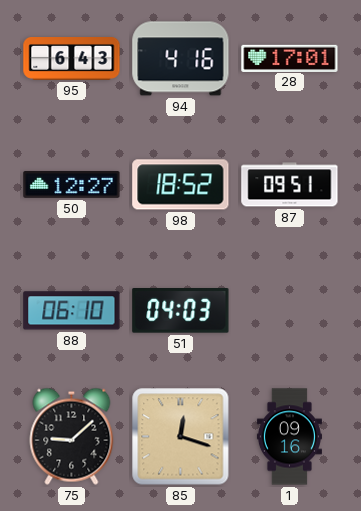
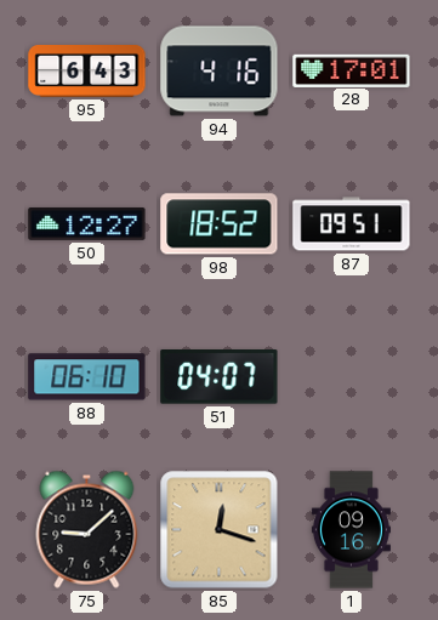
51: 04:03 -> 04:07 (220, 377)
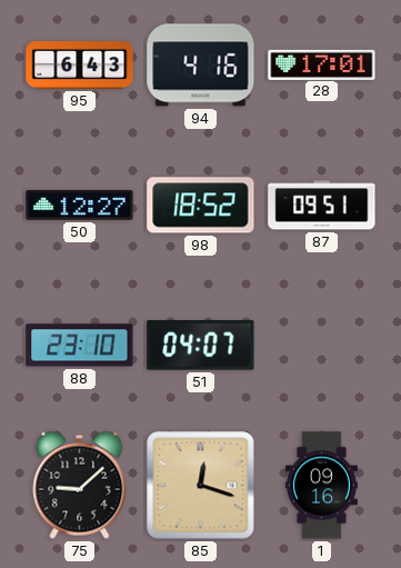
88: 06:10 -> 23:10 (80, 346)
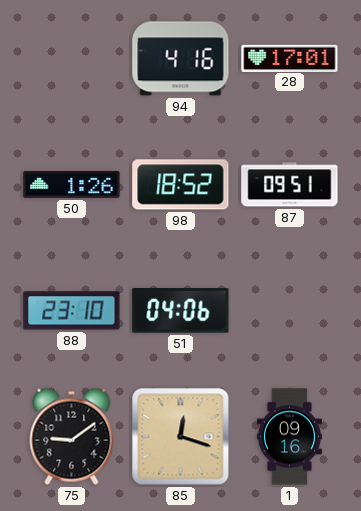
95: 6:43 -> none (80, 66)
50: 12:27 -> 1:26 (72, 184)
51: 04:07 -> 04:06 (181, 311)
75: 9:08 -> 9:09 (72, 436)
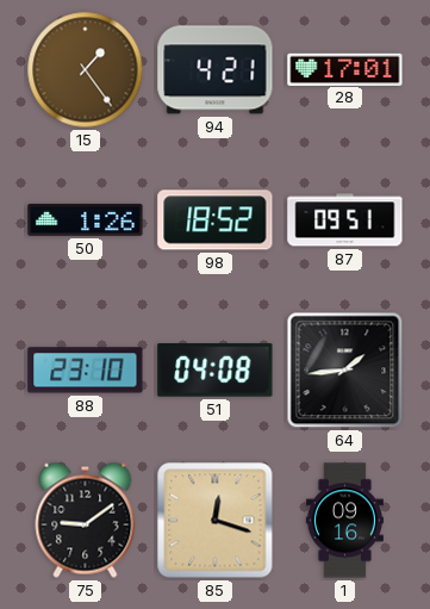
15: none -> 1:24 (86, 70)
94: 4:16 -> 4:21 (216, 70)
51: 04:06 -> 04:08 (216, 371)
64: none -> 1:44 (345, 371)
